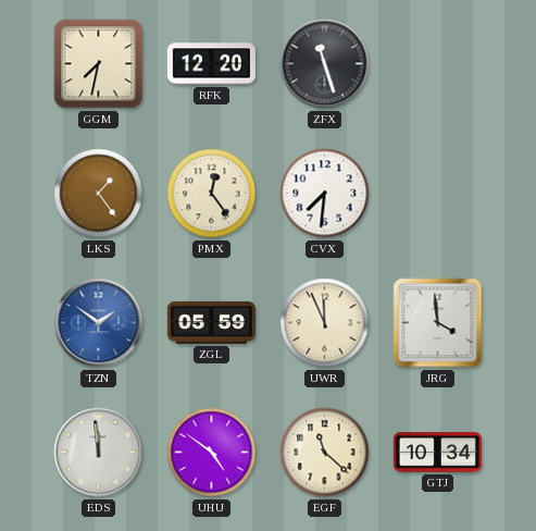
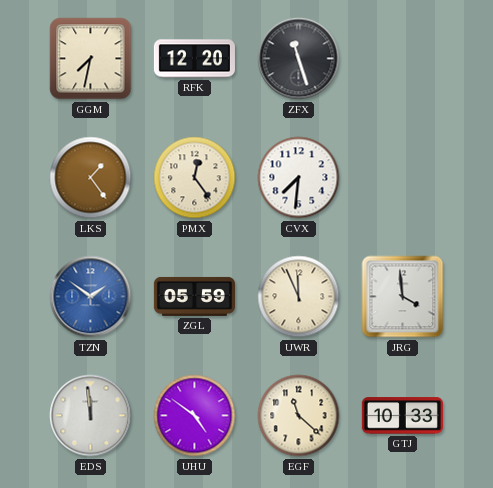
GTJ: 10:34 -> 10:33 (402, 416)
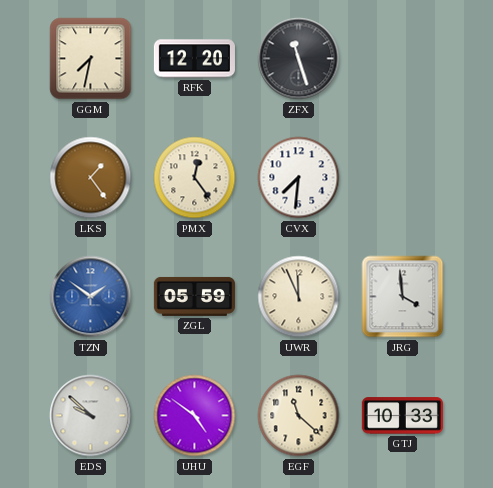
EDS: 11:59 -> 9:52 (91, 416)
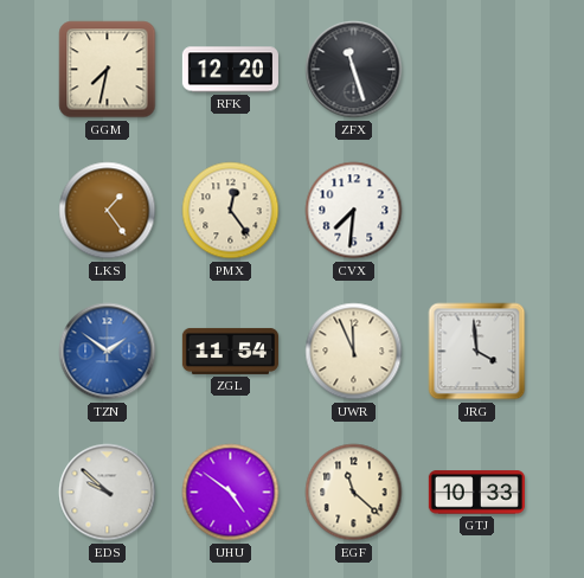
ZGL: 05:59 -> 11:54 (230, 351)
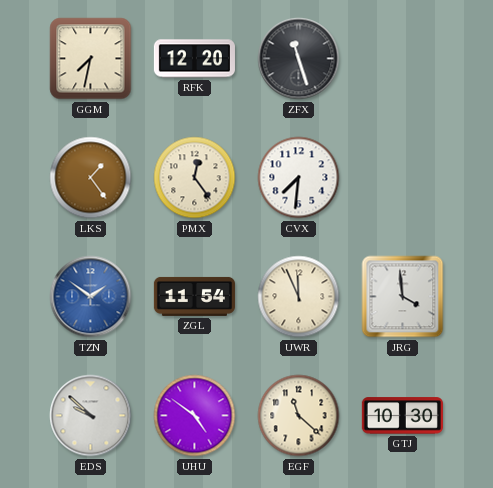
GTJ: 10:33 -> 10:30 (402, 416)
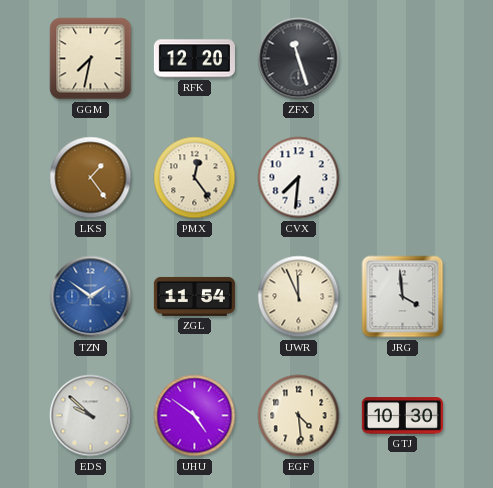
EGF: 11:22 -> 4:29 (299, 416)
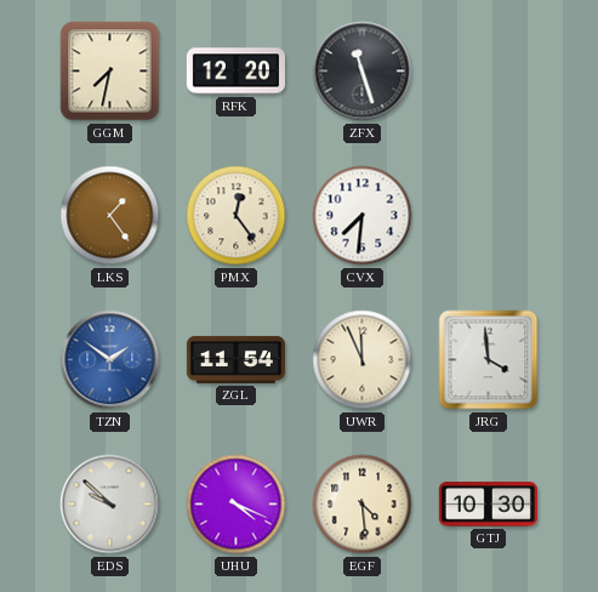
UHU: 4:51 -> 4:19 (237, 505)
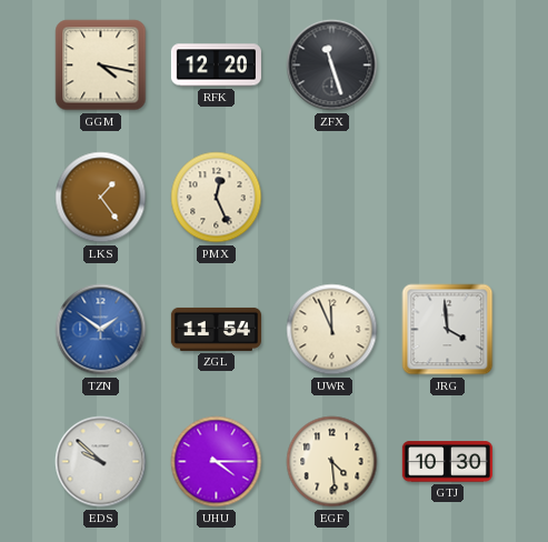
GGM: 7:32 -> 4:17 (101, 66)
PMX: 12:24 -> 12:26 (217, 198)
CVX: 7:31 -> none (363, 216)
UHU: 4:19 -> 4:15 (217, 462)
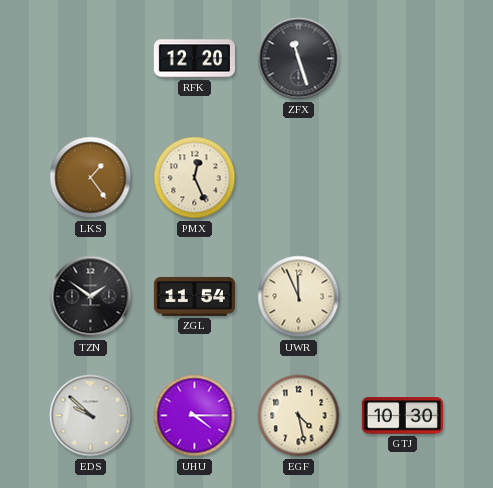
GGM: 4:17 -> none (101, 66)
TZN dial: blue -> black (91, 297)
JRG: 3:59 -> none (448, 330)
EGF: 4:29 -> 4:28 (299, 416)
